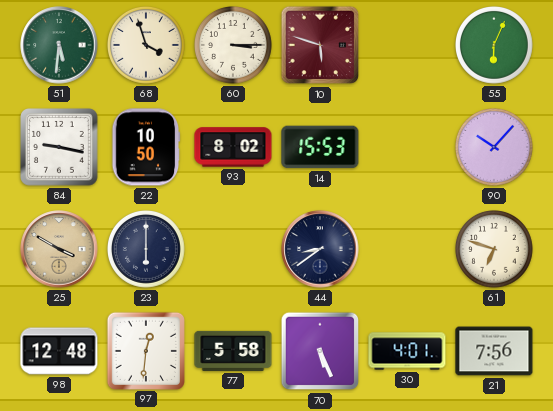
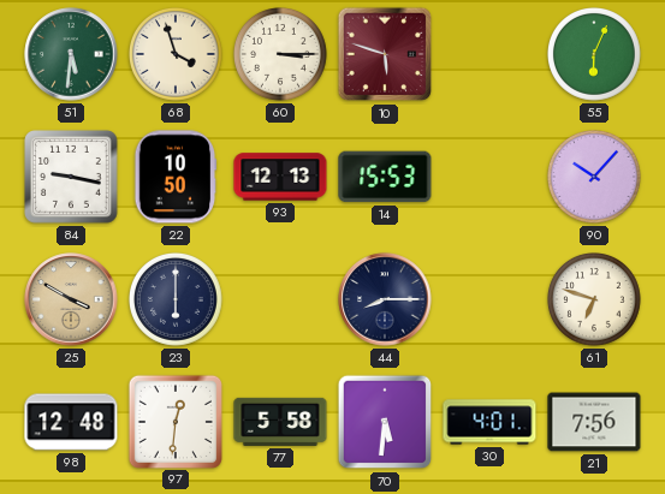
93: 8:02 -> 12:13 (280, 177)
44: 8:39 -> 8:15 (385, 299)
70: 5:26 -> 5:31 (385, 422)
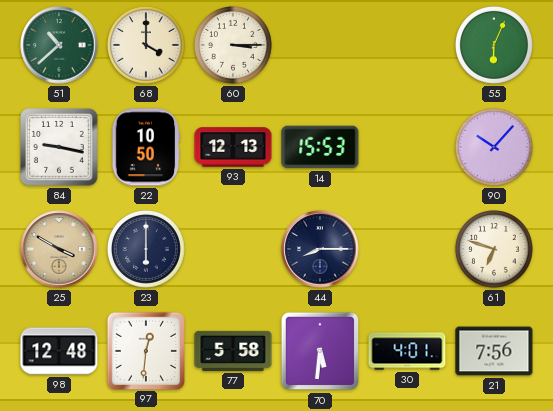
51: 5:31 -> 10:38 (59, 45)
68: 3:57 -> 4:00 (147, 46)
10: 5:48 -> none (385, 54)
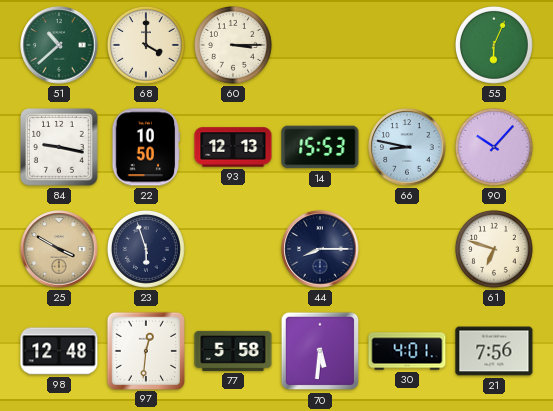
66: none -> 8:47 (407, 147)
23: 6:00 -> 5:57 (147, 250)
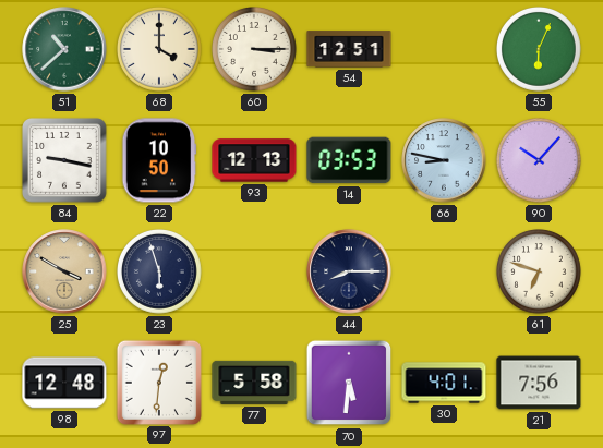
54: none -> 12:51 (349, 49)
14: 15:53 -> 03:53 (349, 160)
